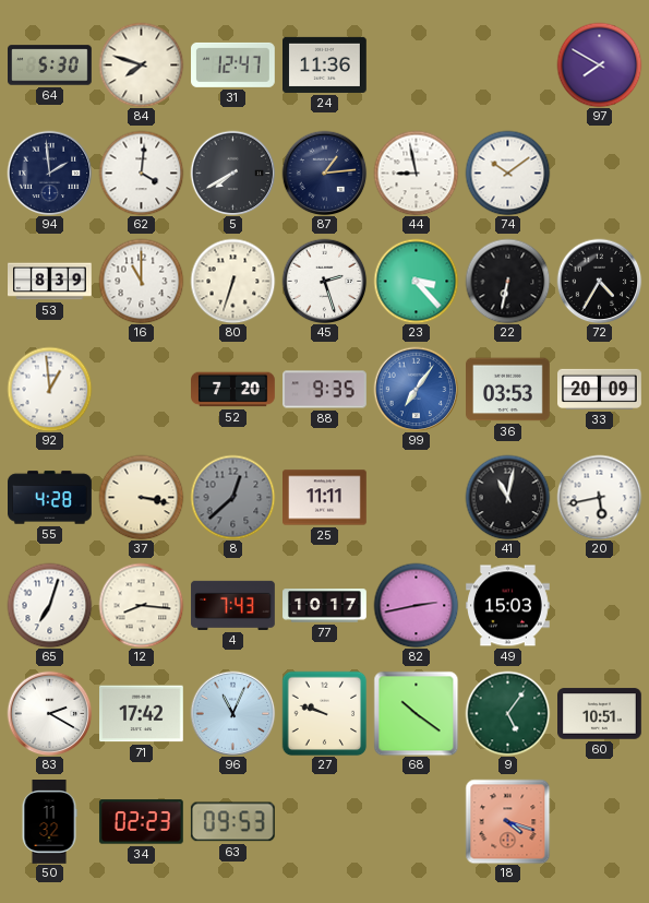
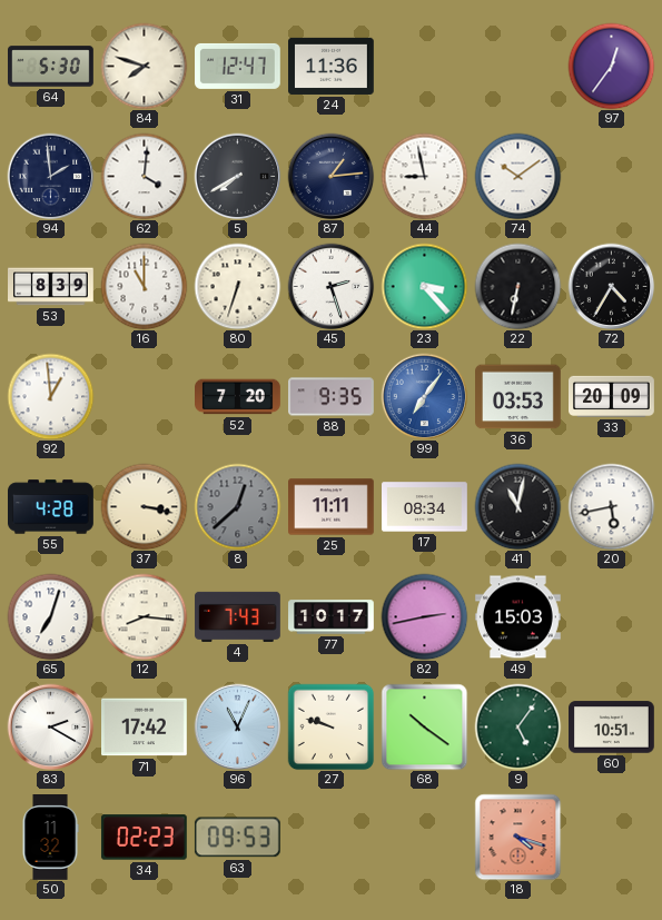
97: 7:50 -> 12:36 (611, 66)
17: none -> 08:34 (425, 507)
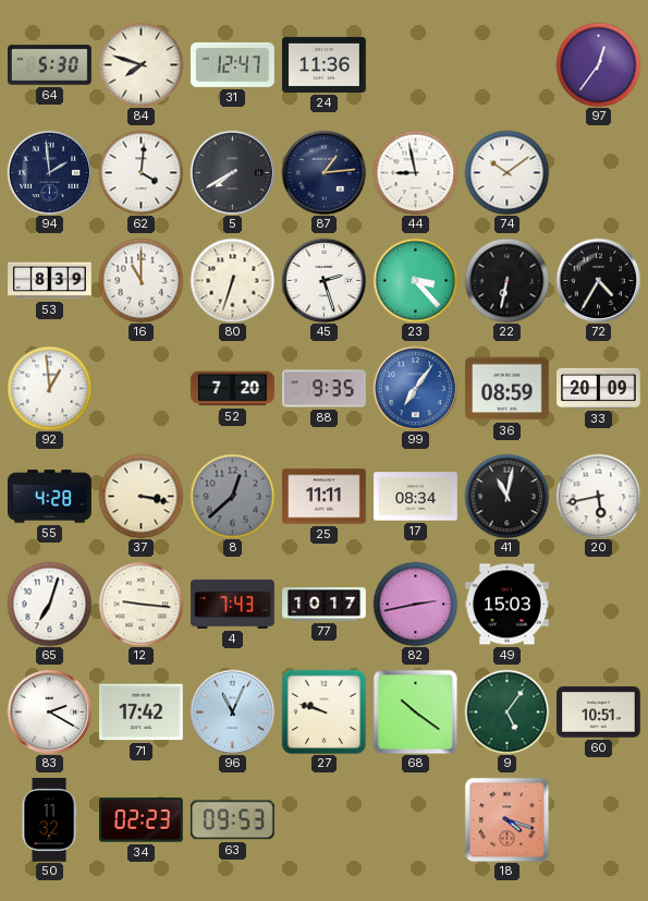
36: 03:53 -> 08:59 (508, 389)
12: 8:16 -> 9:16 (140, 604)
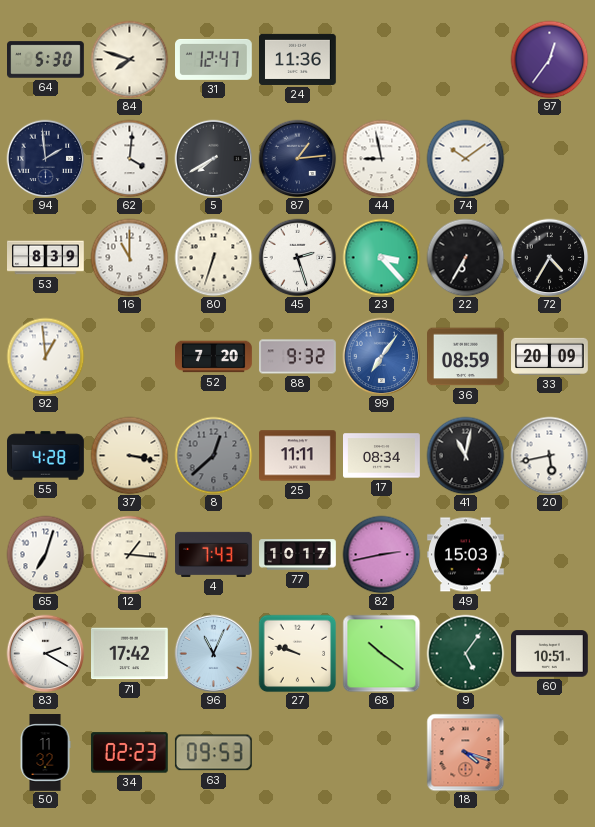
22: 6:32 -> 6:35 (465, 257)
88: 9:35 -> 9:32 (298, 357)
12: 9:16 -> 1:16 (129, 554)
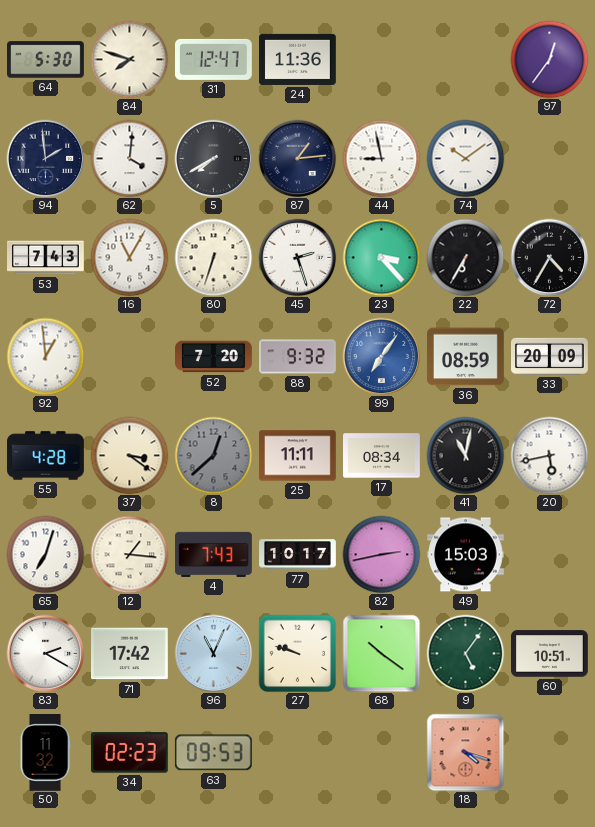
53: 8:39 -> 7:43 (46, 258)
16: 11:00 -> 11:05 (129, 257)
37: 3:17 -> 3:21 (129, 455)
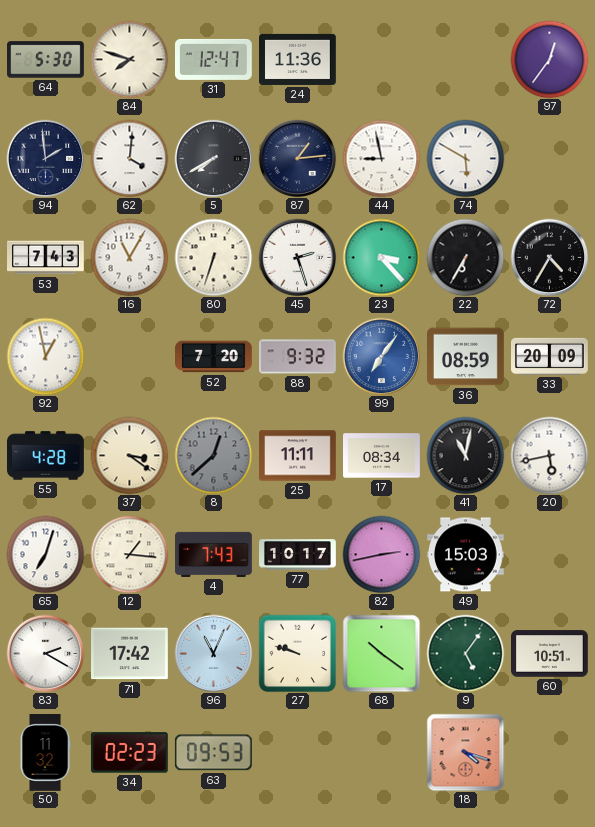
74: 10:09 -> 5:50 (465, 158)
92: 12:59 -> 12:58 (45, 356)
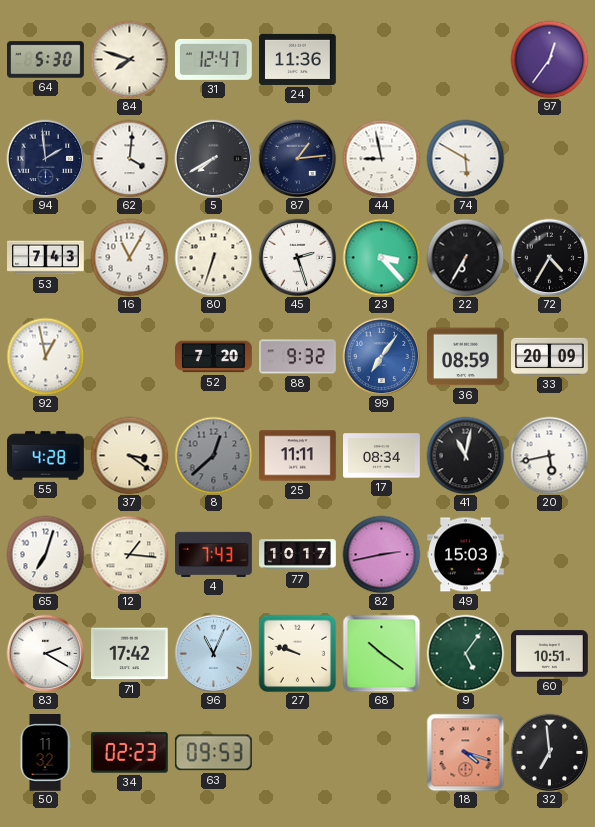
32: none -> 6:59 (549, 752)
